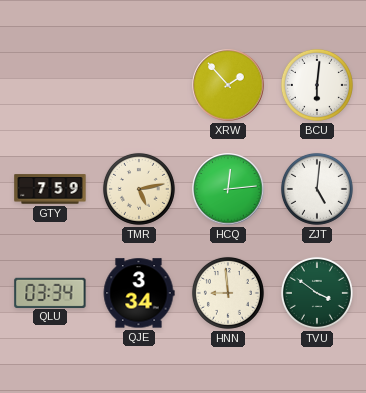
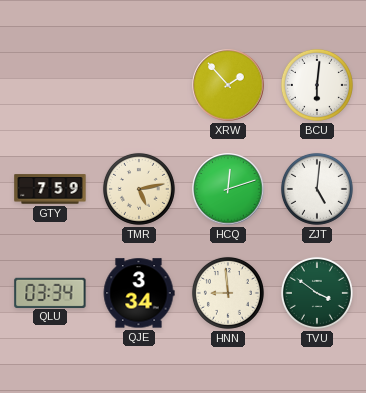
HCQ: 12:14 -> 12:12 (228, 189)
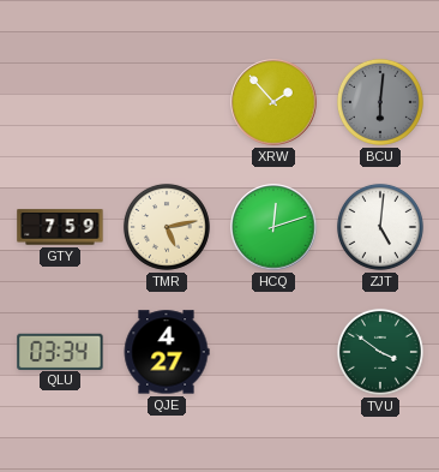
BCU dial: white -> grey (380, 102)
QJE: 3:34 -> 4:27 (167, 352)
HNN: 8:59 -> none (228, 293)
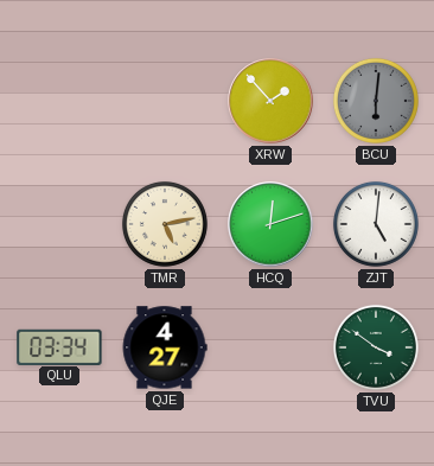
GTY: 7:59 -> none (60, 227)
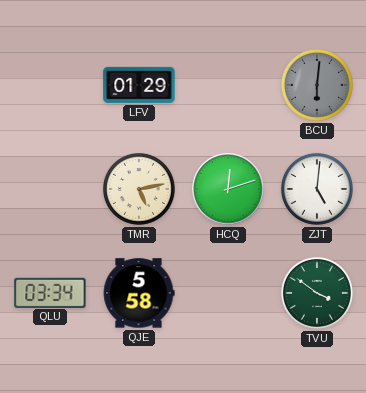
LFV: none -> 01:29 (139, 85)
XRW: 1:53 -> none (270, 101)
QJE: 4:27 -> 5:58 (139, 293)
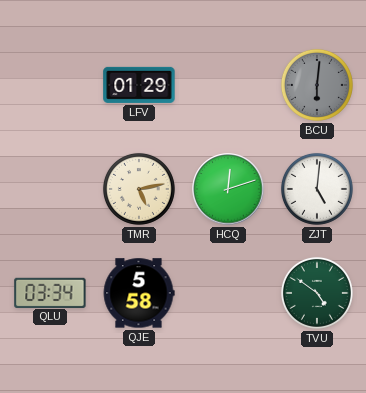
TVU: 3:51 -> 4:51 (317, 293)
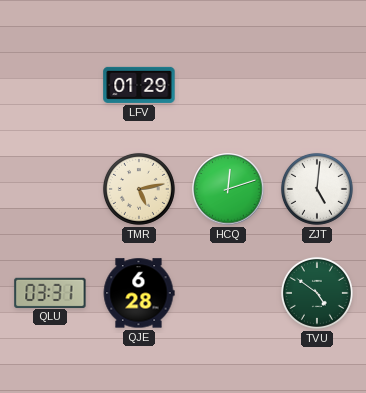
BCU: 6:01 -> none (317, 85)
QLU: 03:34 -> 03:31 (50, 292)
QJE: 5:58 -> 6:28 (139, 293)
